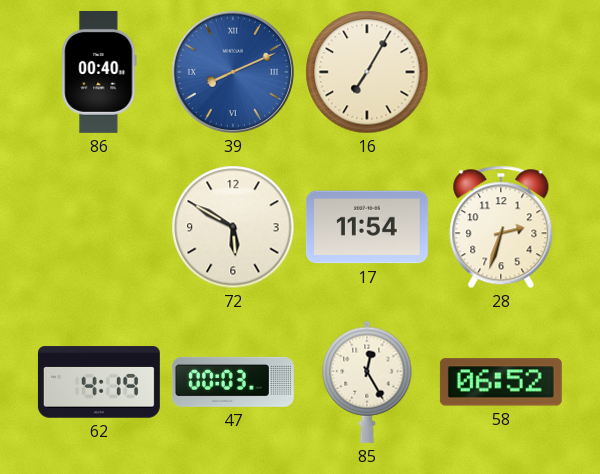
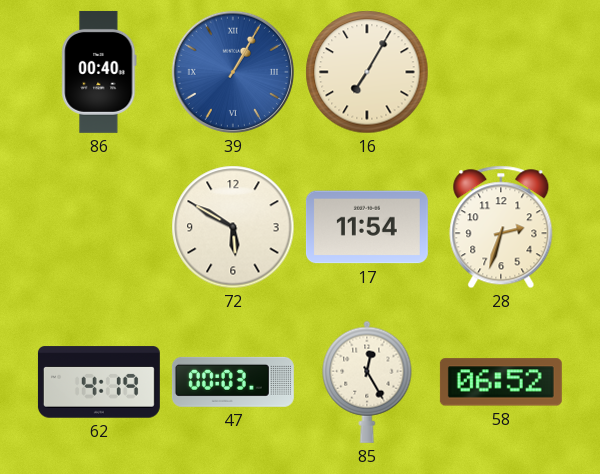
39: 8:11 -> 1:05 (233, 72)
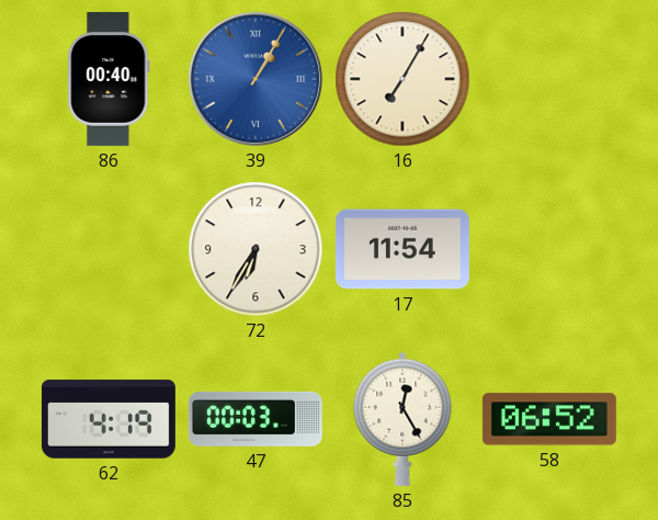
72: 5:50 -> 6:35 (256, 249)
28: 2:33 -> none (501, 227)
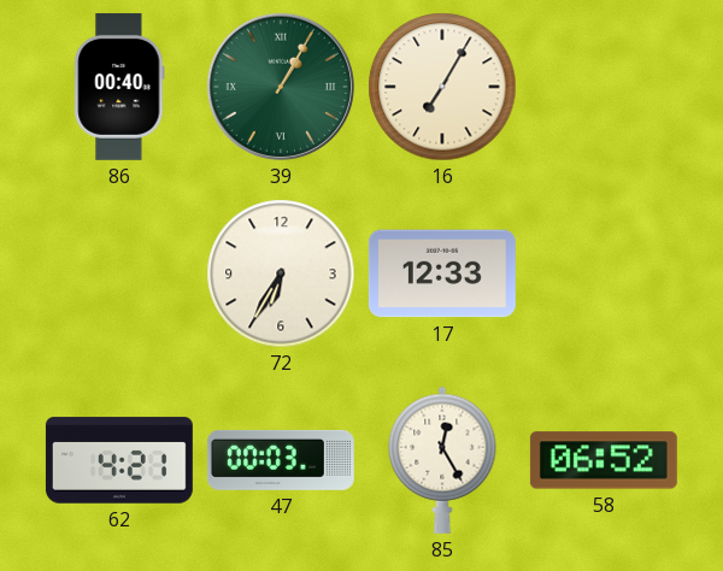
39 dial: blue -> green (281, 87)
17: 11:54 -> 12:33 (442, 273)
62: 4:19 -> 4:21 (119, 460)
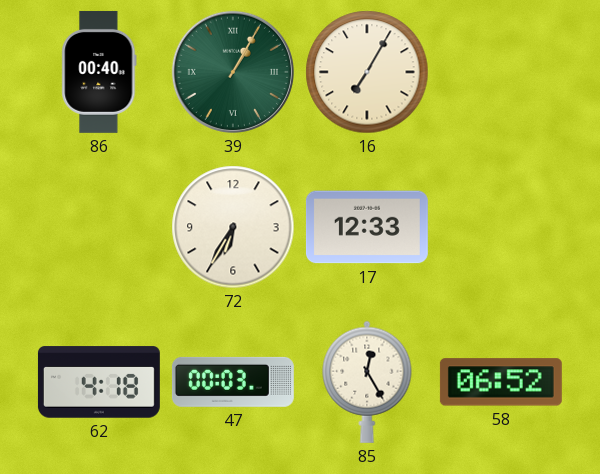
62: 4:21 -> 4:18 (99, 382)
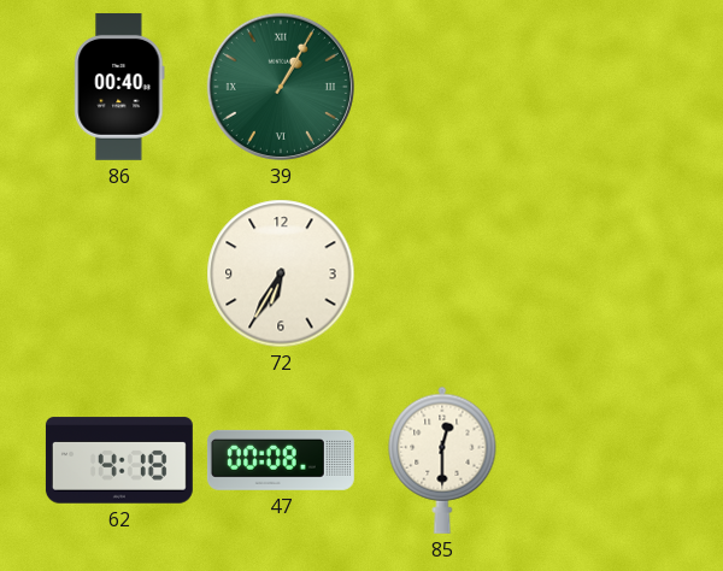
16: 7:05 -> none (367, 72)
17: 12:33 -> none (367, 227)
47: 00:03 -> 00:08 (281, 460)
85: 12:25 -> 12:30 (442, 460)
58: 06:52 -> none (501, 382)
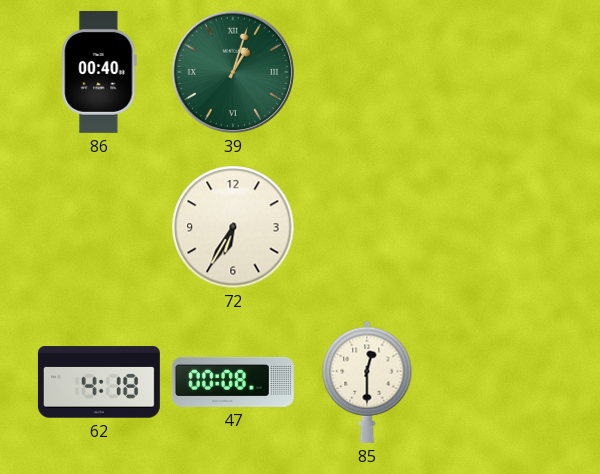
39: 1:05 -> 1:03 (233, 72)
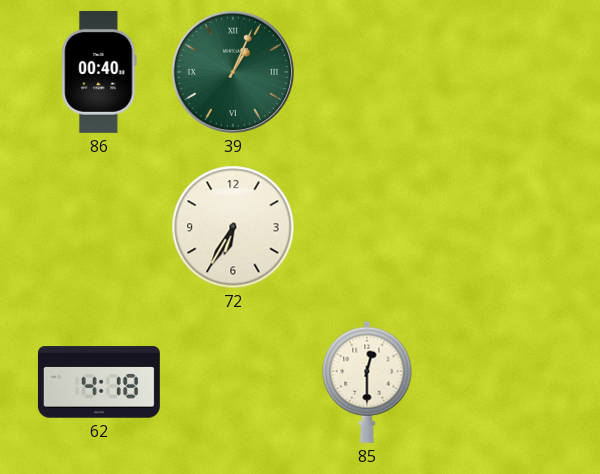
39: 1:03 -> 1:04 (233, 72)
47: 00:08 -> none (233, 382)
